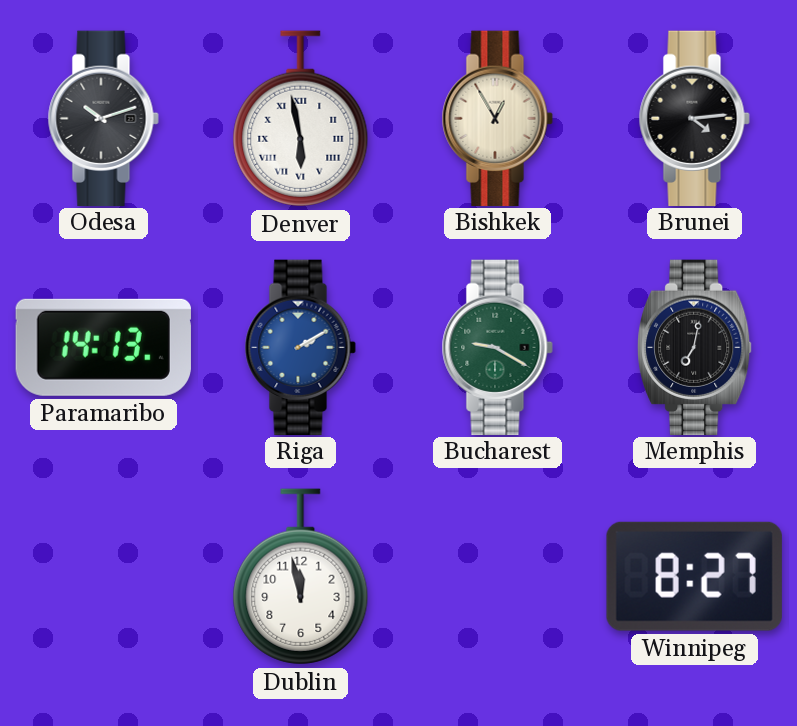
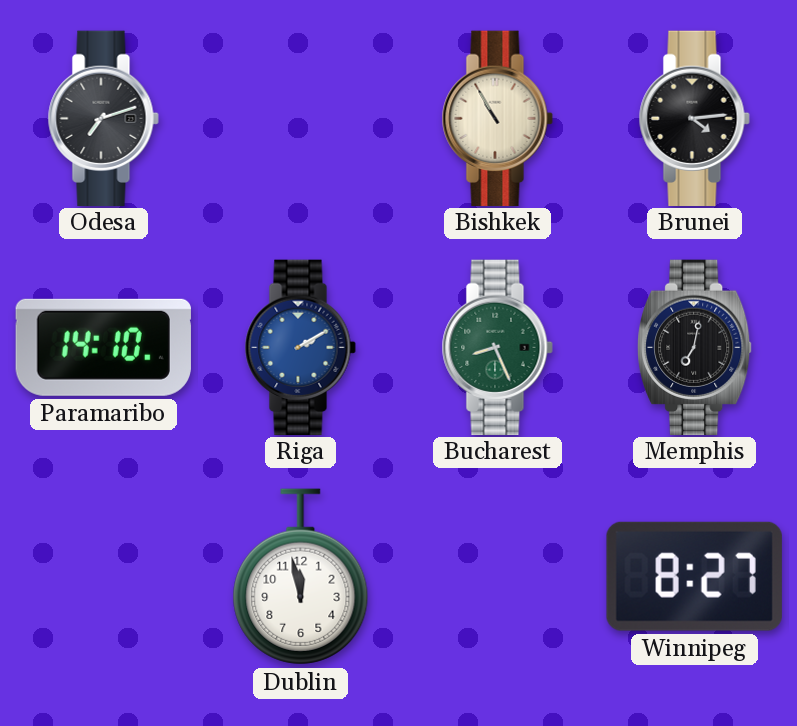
Odesa: 10:12 -> 7:12 (103, 118)
Denver: 5:58 -> none (301, 119)
Bishkek: 12:55 -> 10:55 (497, 118)
Paramaribo: 14:13 -> 14:10 (103, 347)
Bucharest: 9:20 -> 8:26 (497, 347)
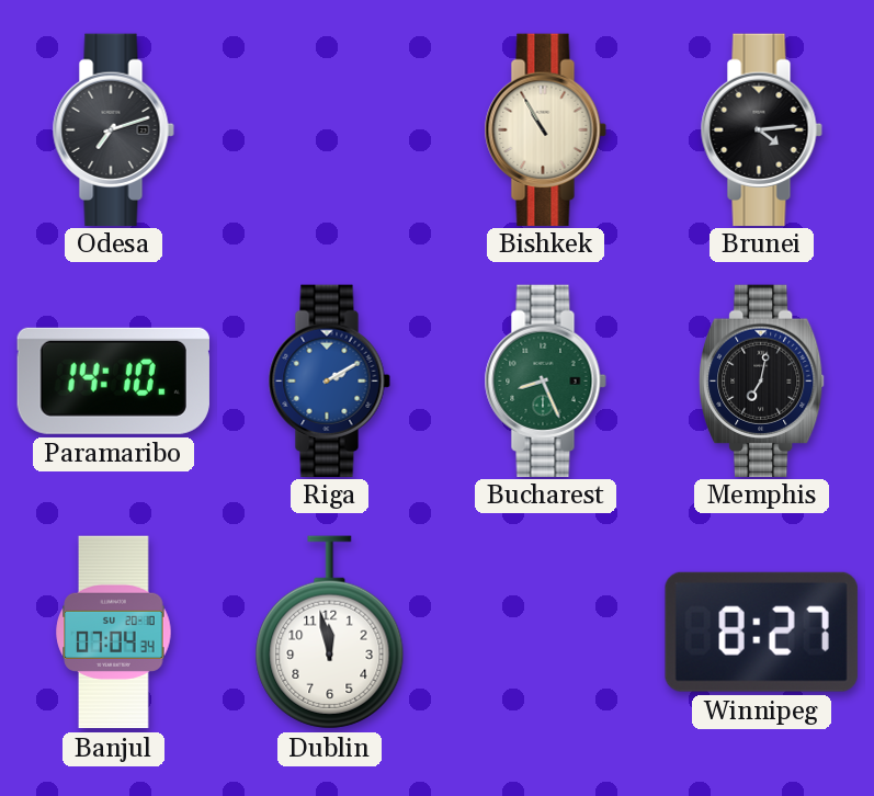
Banjul: none -> 07:04 (114, 633)
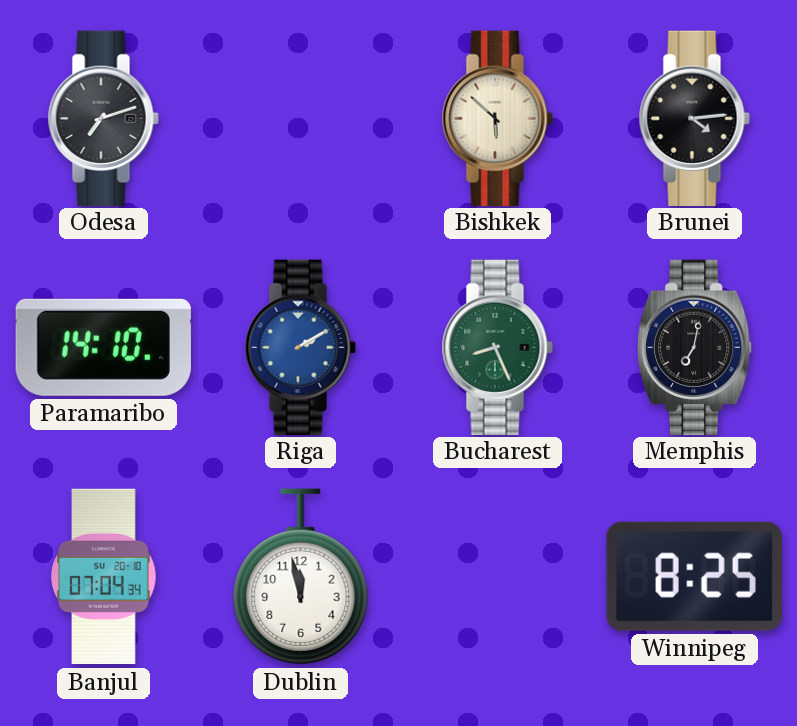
Bishkek: 10:55 -> 5:52 (497, 118)
Winnipeg: 8:27 -> 8:25 (694, 576)
